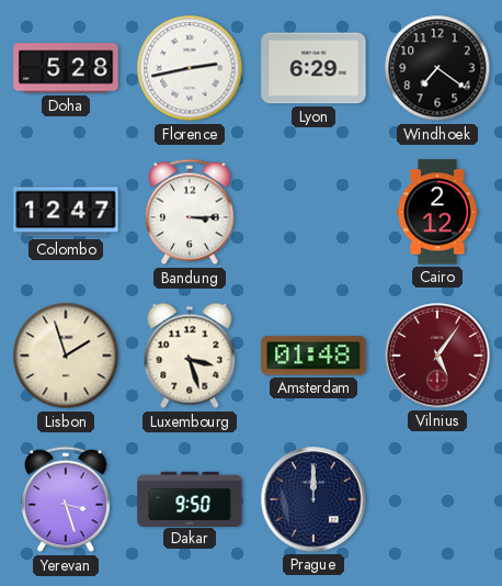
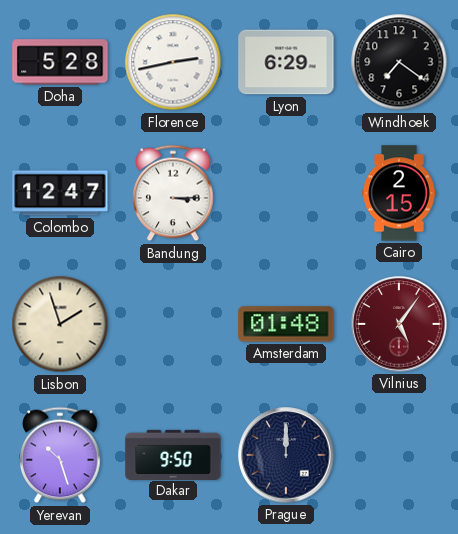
Cairo: 2:12 -> 2:15 (399, 193)
Luxembourg: 3:27 -> none (190, 356)
Yerevan: 3:27 -> 10:27 (60, 455)
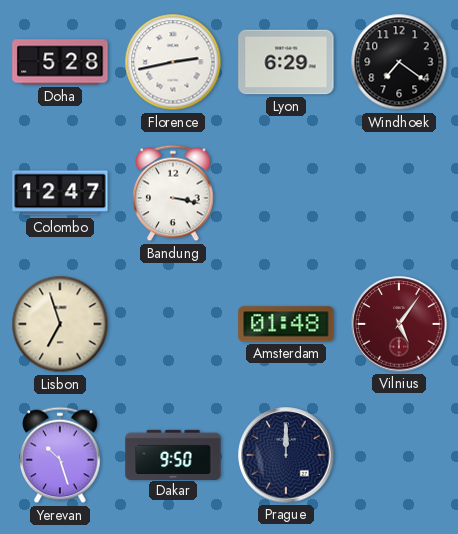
Bandung: 3:15 -> 3:17 (173, 193)
Cairo: 2:15 -> none (399, 193)
Lisbon: 1:57 -> 6:57 (60, 324)
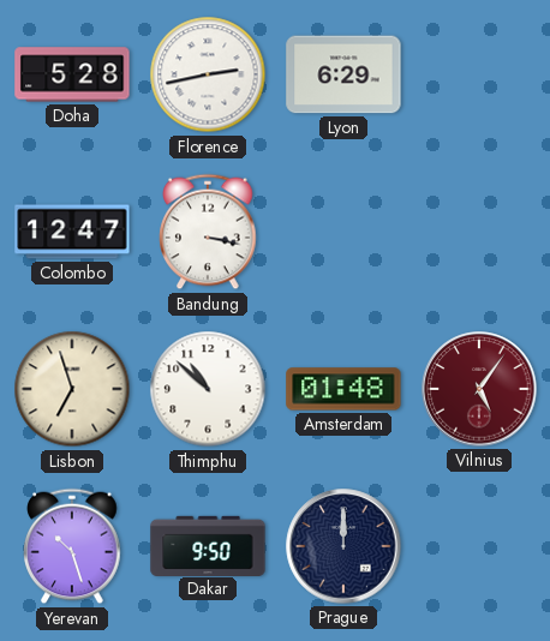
Windhoek: 7:21 -> none (399, 62)
Thimphu: none -> 10:52 (208, 389)
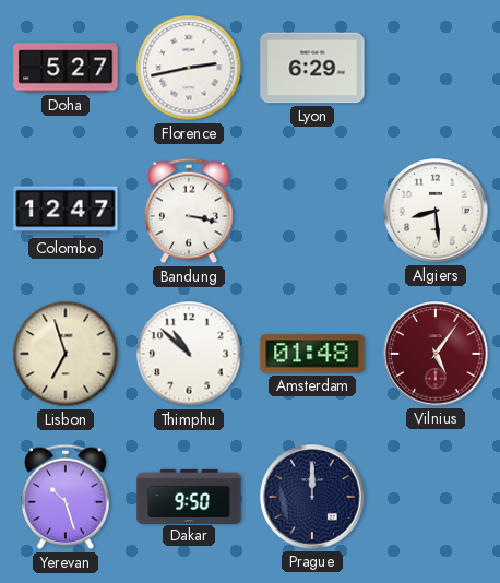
Doha: 5:28 -> 5:27 (66, 68)
Algiers: none -> 8:29 (436, 211)
